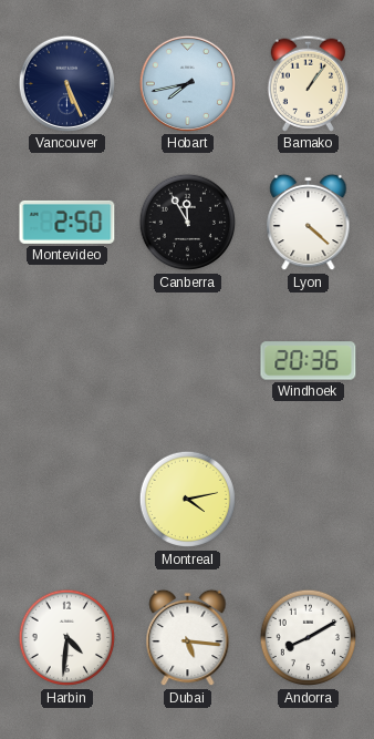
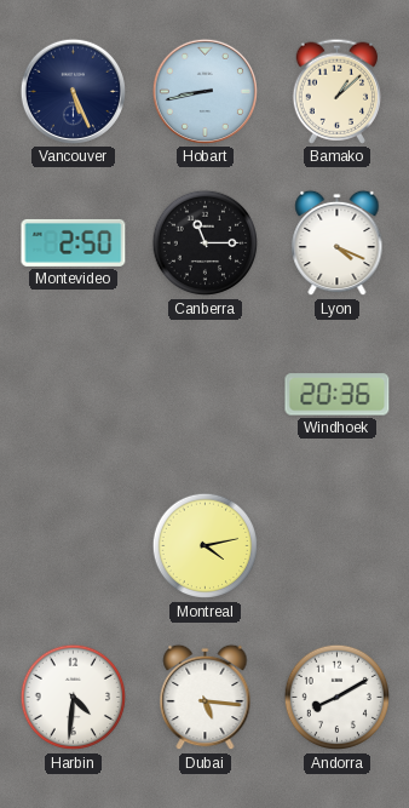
Hobart: 7:43 -> 8:43 (204, 91)
Bamako: 1:06 -> 1:08 (338, 91)
Canberra: 11:55 -> 11:15 (206, 243)
Lyon: 4:22 -> 4:19 (338, 243)
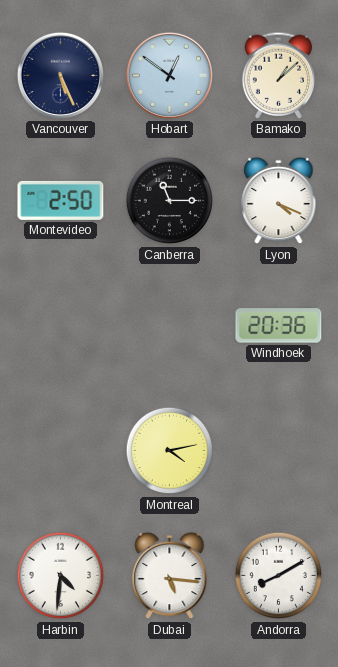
Hobart: 8:43 -> 12:51 (169, 75)
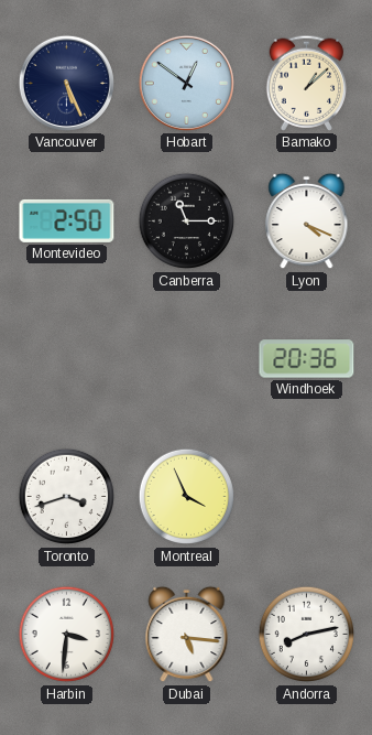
Toronto: none -> 3:42 (67, 497)
Montreal: 4:13 -> 3:56 (187, 497)
Harbin: 4:31 -> 3:31 (67, 635)
Andorra: 8:10 -> 8:13 (307, 635)
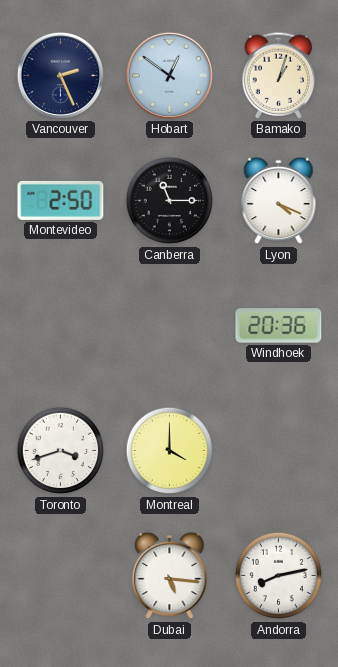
Vancouver: 5:26 -> 2:26 (60, 75)
Bamako: 1:08 -> 1:03 (279, 75)
Montreal: 3:56 -> 4:00 (170, 451)
Harbin: 3:31 -> none (67, 635)
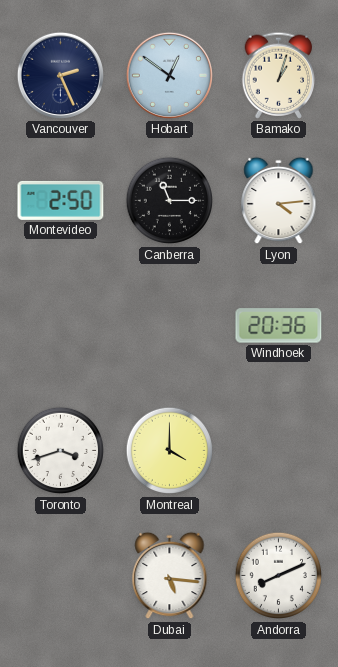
Lyon: 4:19 -> 4:14 (279, 201)
Andorra: 8:13 -> 8:11 (279, 576)
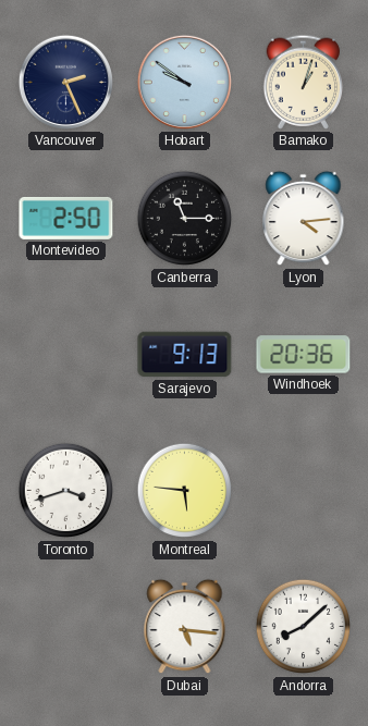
Hobart: 12:51 -> 9:51 (184, 82)
Sarajevo: none -> 9:13 (185, 355)
Montreal: 4:00 -> 5:46 (185, 491)
Andorra: 8:11 -> 8:08 (304, 627)
